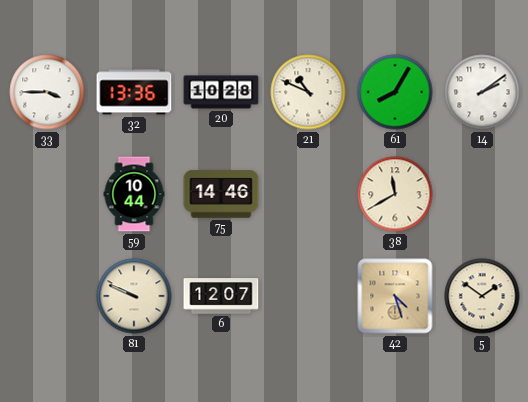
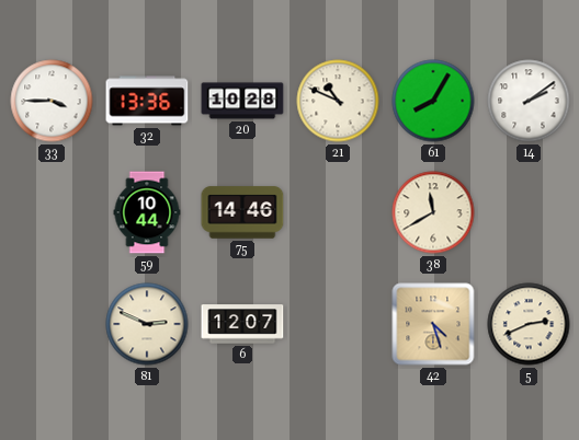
81: 9:49 -> 2:49 (147, 324)
5: 1:51 -> 2:41 (529, 324)
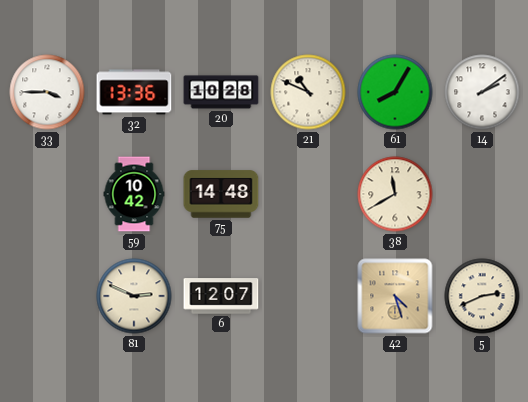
59: 10:44 -> 10:42 (134, 194)
75: 14:46 -> 14:48 (221, 194)
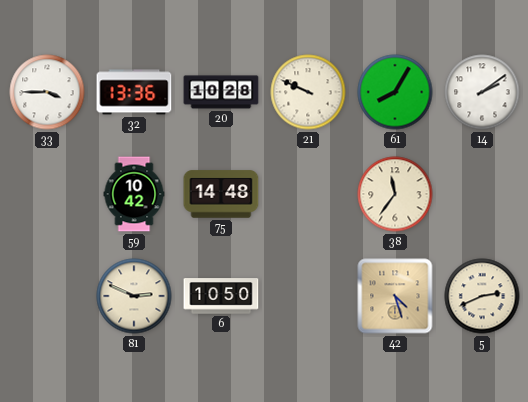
21: 10:49 -> 9:49 (308, 92)
38: 11:40 -> 11:36 (395, 194)
6: 12:07 -> 10:50 (221, 296)
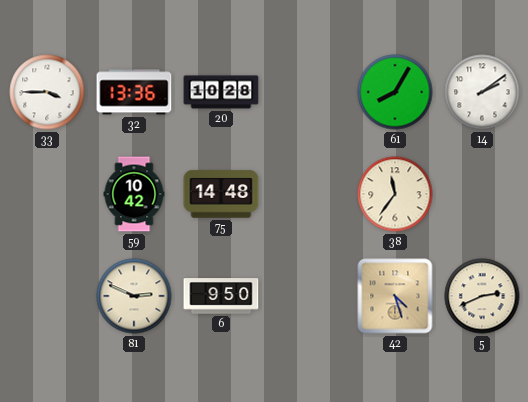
21: 9:49 -> none (308, 92)
6: 10:50 -> 9:50 (221, 296)
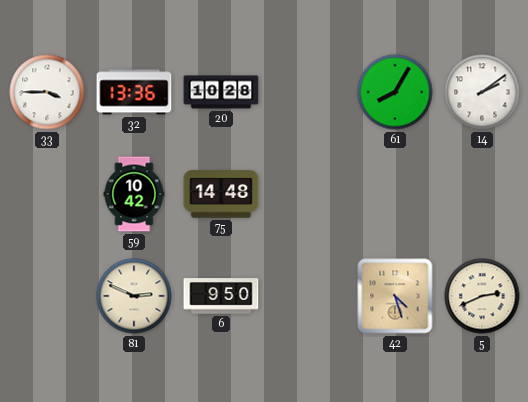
38: 11:36 -> none (395, 194)
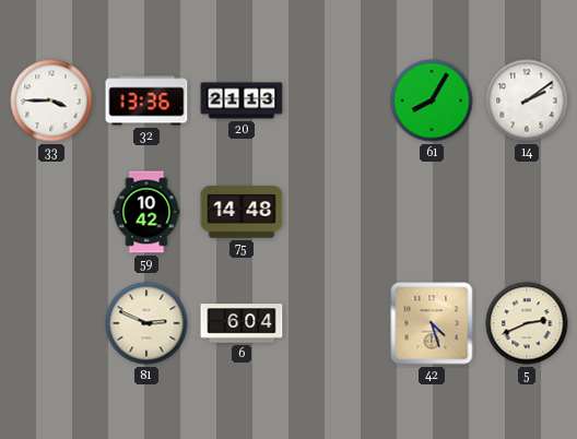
20: 10:28 -> 21:13 (242, 100)
6: 9:50 -> 6:04 (242, 323)
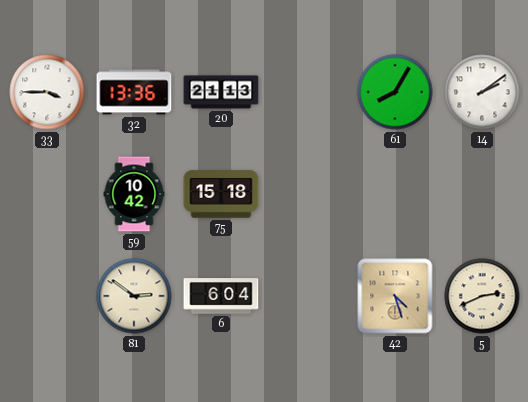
75: 14:48 -> 15:18 (221, 194)
81: 2:49 -> 2:51 (134, 296)
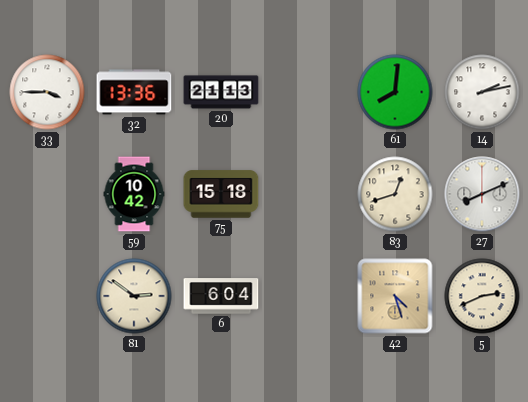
61: 8:05 -> 8:01 (395, 92)
14: 2:09 -> 2:13 (482, 92)
83: none -> 12:42 (395, 194)
27: none -> 8:11 (482, 194)
